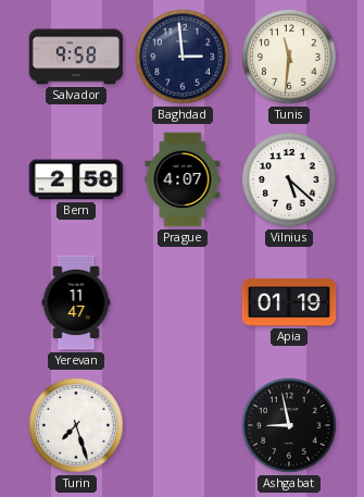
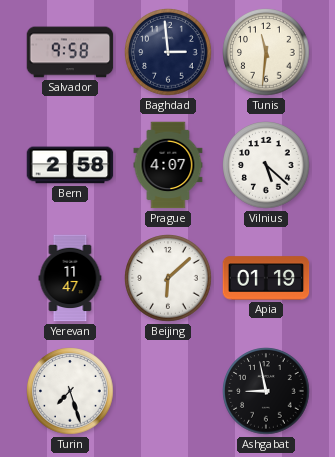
Beijing: none -> 6:08 (168, 278)
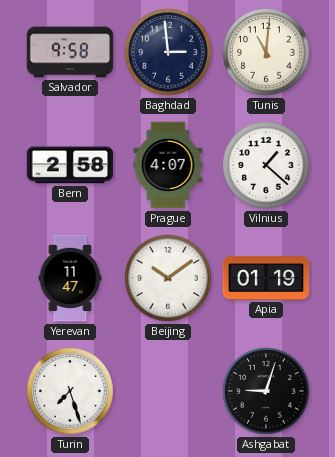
Tunis: 11:31 -> 11:01 (266, 52)
Vilnius: 5:22 -> 1:22 (266, 165)
Beijing: 6:08 -> 10:09 (168, 278)
Ashgabat: 8:58 -> 9:03 (266, 391)
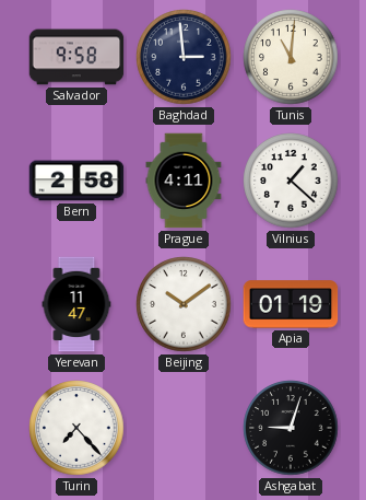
Prague: 4:07 -> 4:11 (184, 181)
Turin: 7:27 -> 7:23 (76, 428)
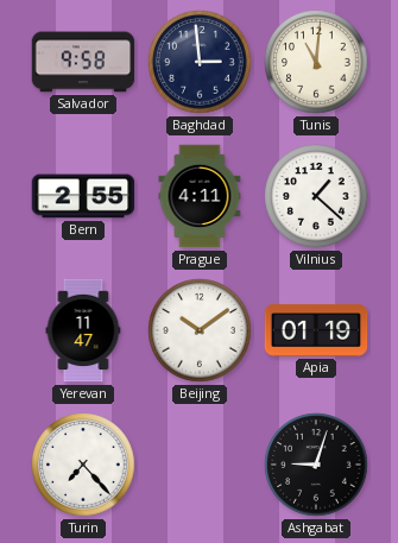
Bern: 2:58 -> 2:55 (83, 196)
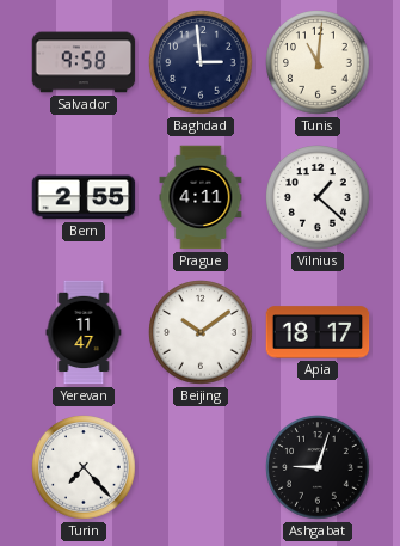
Apia: 01:19 -> 18:17 (318, 332)
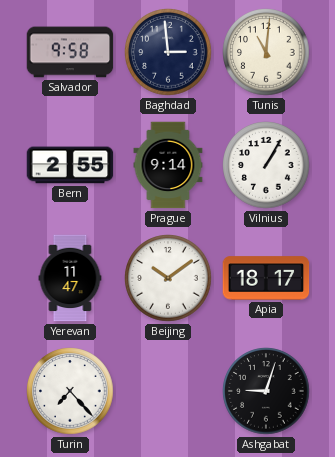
Prague: 4:11 -> 9:14 (168, 165)
Vilnius: 1:22 -> 1:05 (266, 165)
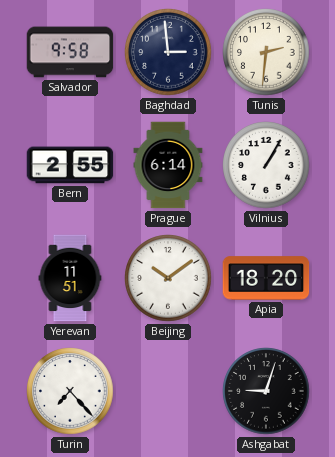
Tunis: 11:01 -> 2:31 (266, 52)
Prague: 9:14 -> 6:14 (168, 165)
Yerevan: 11:47 -> 11:51 (70, 278)
Apia: 18:17 -> 18:20 (266, 278)
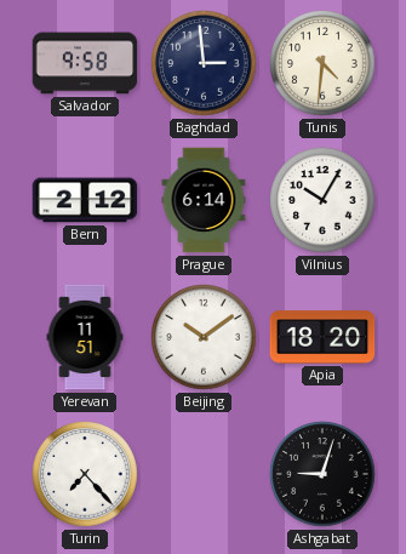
Tunis: 2:31 -> 4:31 (322, 63)
Bern: 2:55 -> 2:12 (85, 200)
Vilnius: 1:05 -> 10:05 (322, 200)
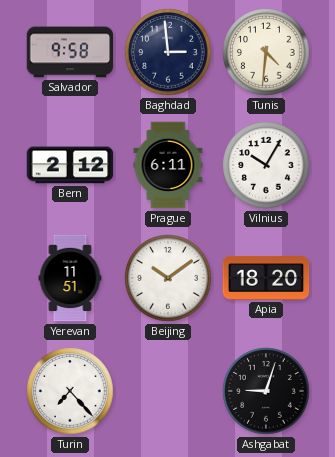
Prague: 6:14 -> 6:11 (168, 165)
